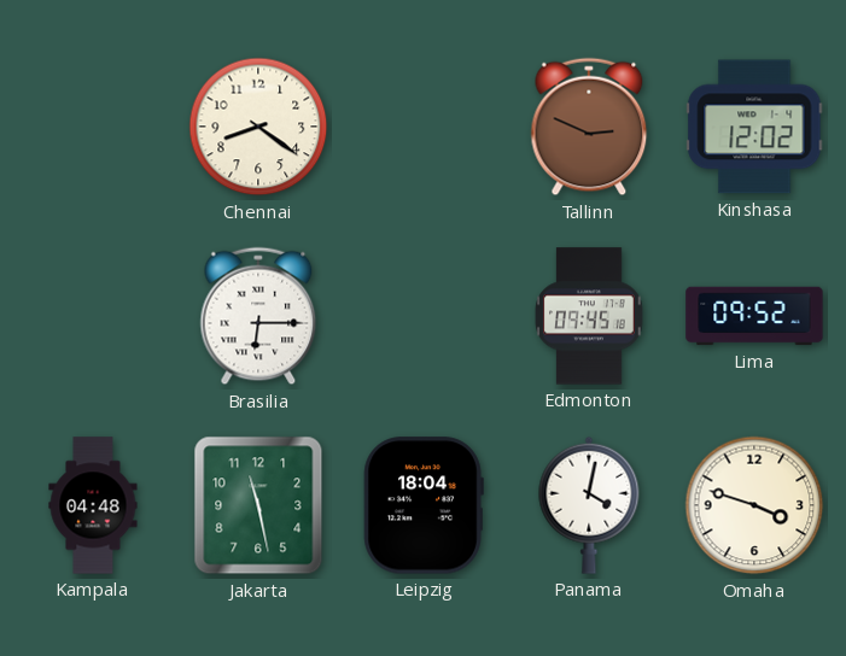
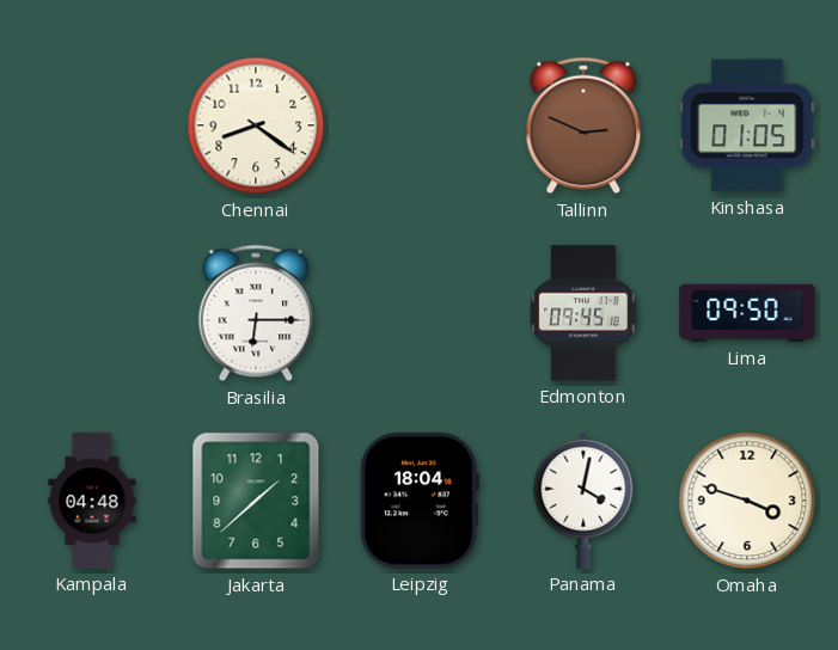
Kinshasa: 12:02 -> 01:05 (747, 125)
Lima: 09:52 -> 09:50 (747, 313)
Jakarta: 11:28 -> 1:38 (256, 501)
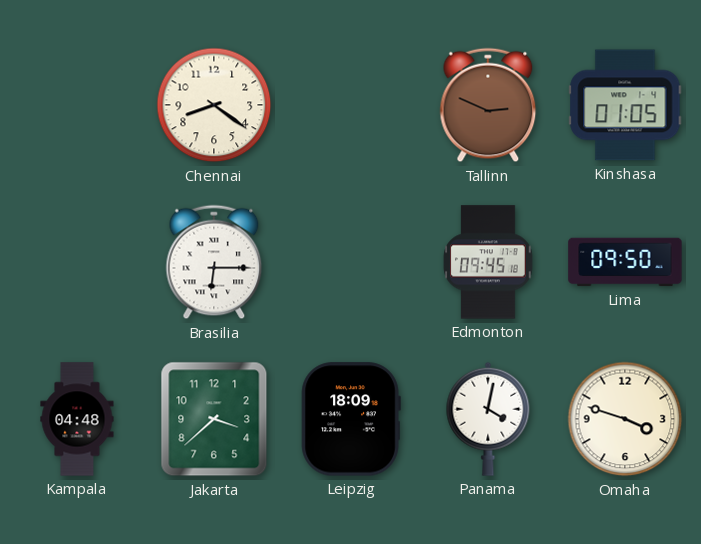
Jakarta: 1:38 -> 3:38 (214, 419)
Leipzig: 18:04 -> 18:09 (351, 419)
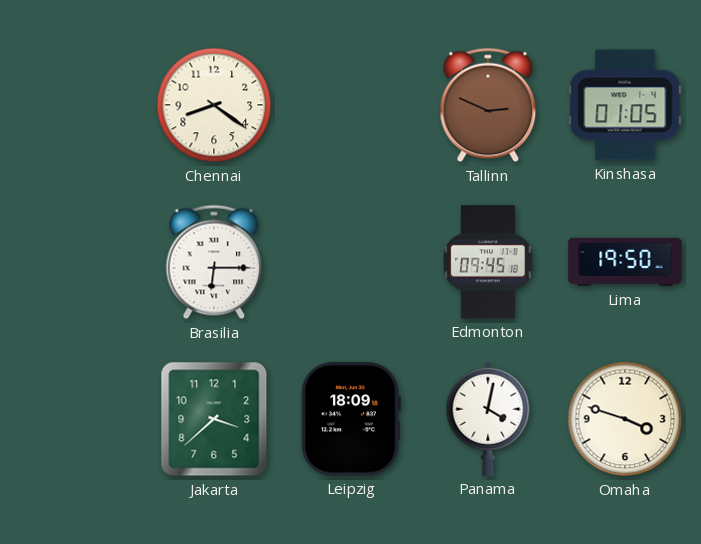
Lima: 09:50 -> 19:50 (625, 262)
Kampala: 04:48 -> none (77, 419)
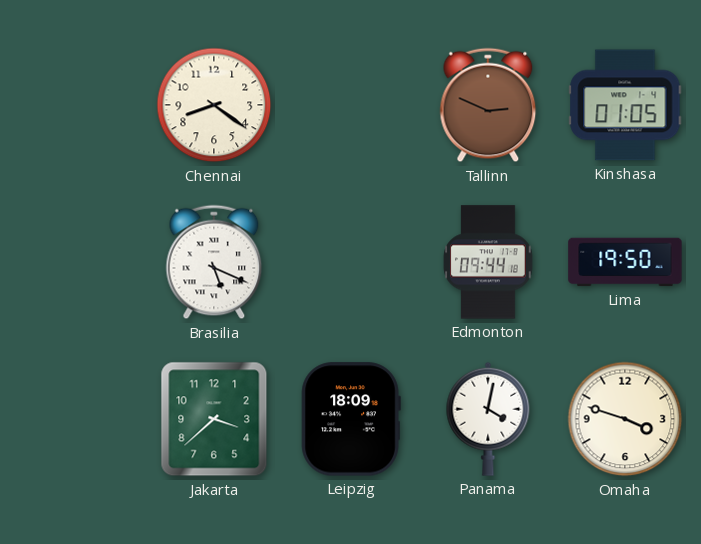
Brasilia: 6:15 -> 5:19 (214, 262)
Edmonton: 09:45 -> 09:44 (488, 262)
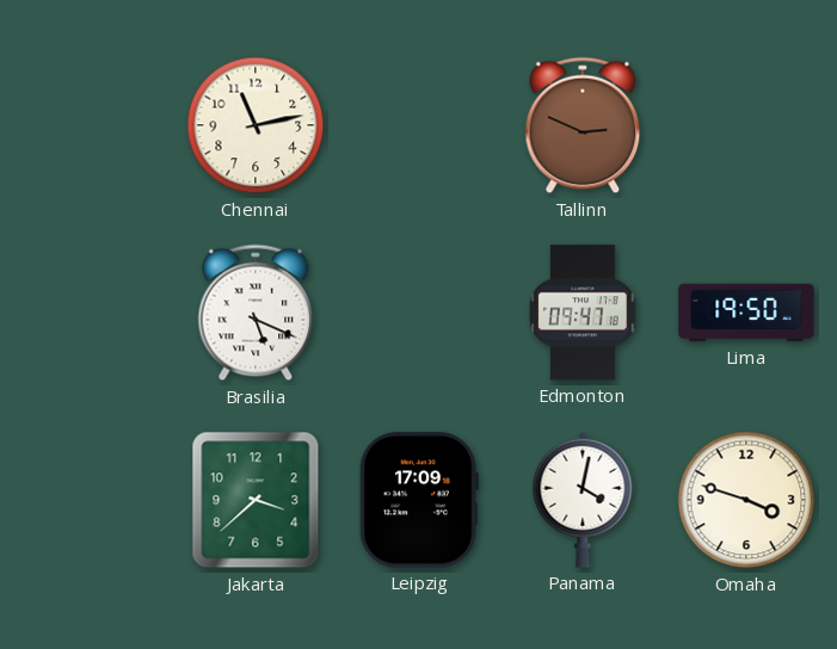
Chennai: 8:21 -> 11:13 (256, 125)
Kinshasa: 01:05 -> none (625, 105)
Edmonton: 09:44 -> 09:47 (583, 313)
Leipzig: 18:09 -> 17:09 (419, 500)
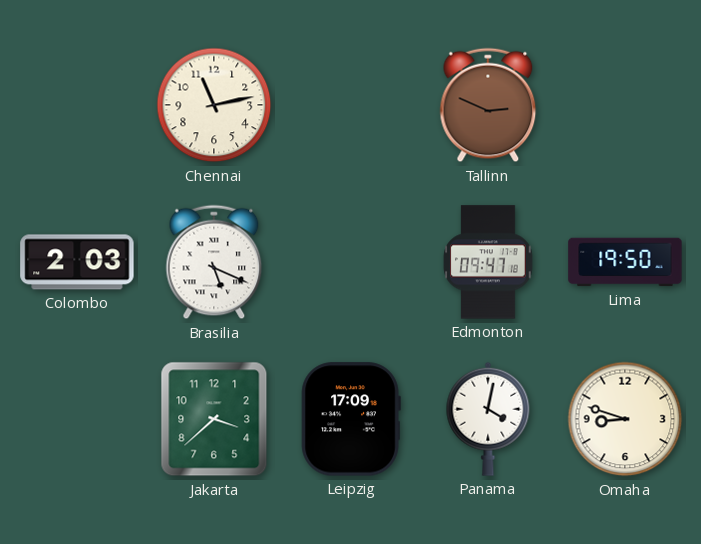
Colombo: none -> 2:03 (77, 262)
Omaha: 3:48 -> 8:48 (625, 419)
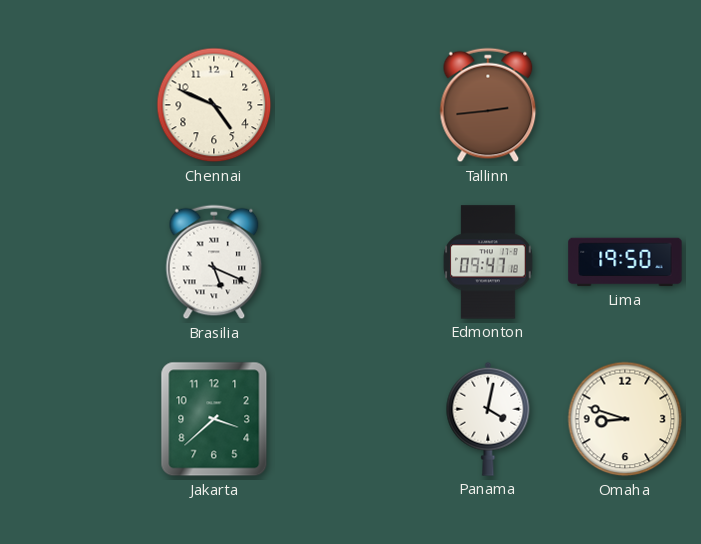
Chennai: 11:13 -> 4:49 (214, 105)
Tallinn: 2:49 -> 2:44 (488, 105)
Colombo: 2:03 -> none (77, 262)
Leipzig: 17:09 -> none (351, 419)
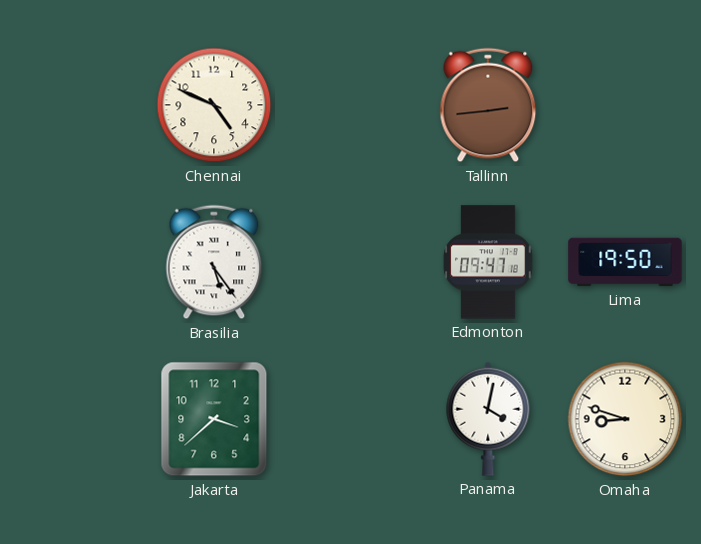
Brasilia: 5:19 -> 5:24 (214, 262)
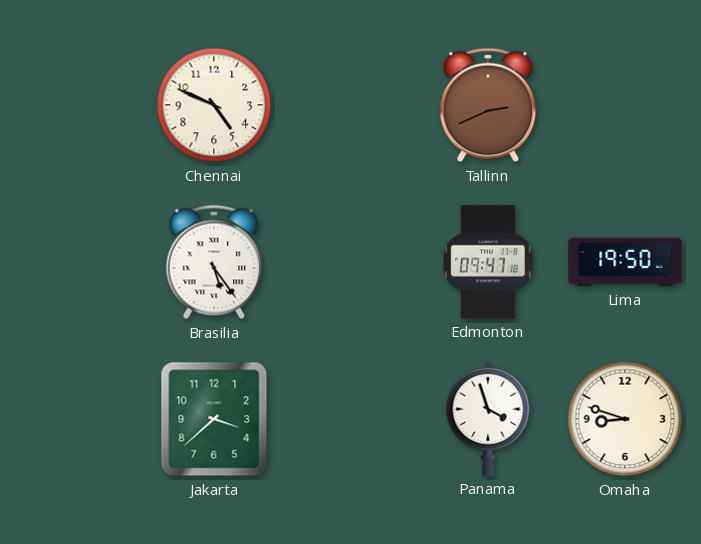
Tallinn: 2:44 -> 2:41 (488, 105)
Panama: 4:02 -> 3:57 (488, 419)
